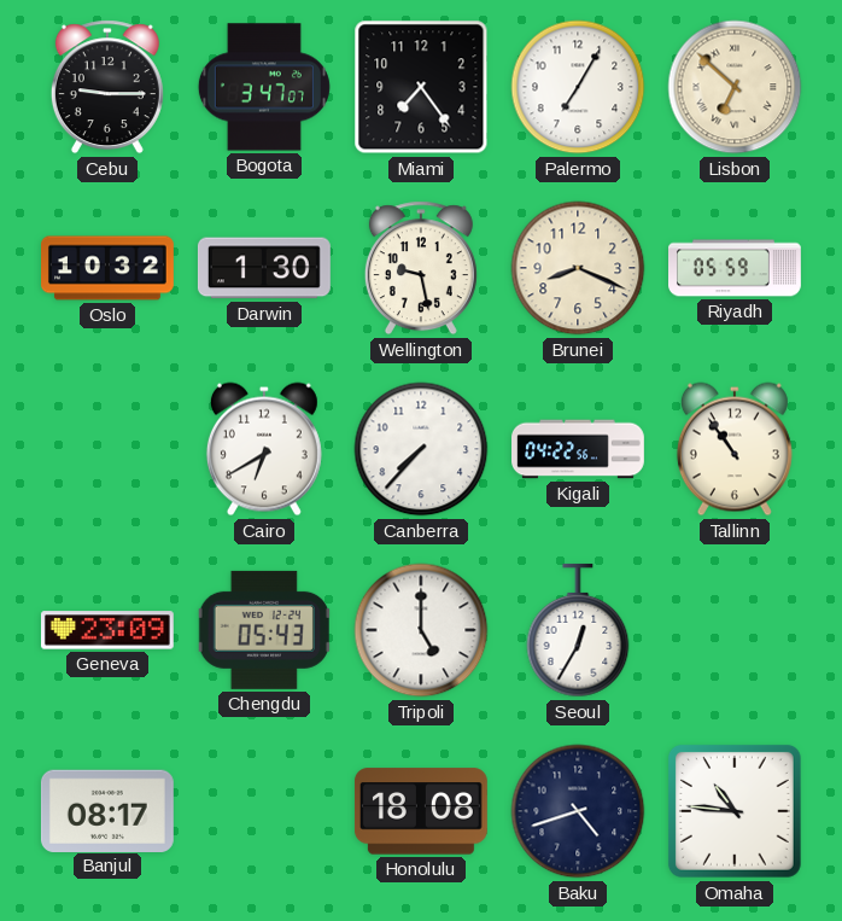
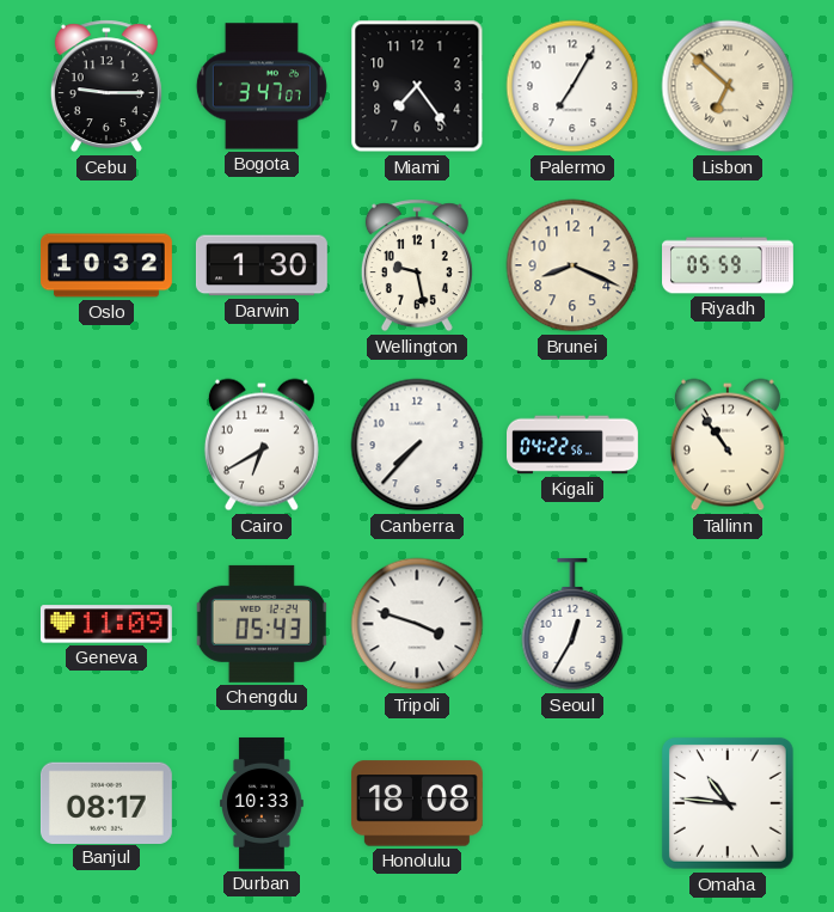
Geneva: 23:09 -> 11:09 (106, 624)
Tripoli: 5:00 -> 3:48 (417, 624)
Durban: none -> 10:33 (263, 803)
Baku: 4:42 -> none (578, 811)
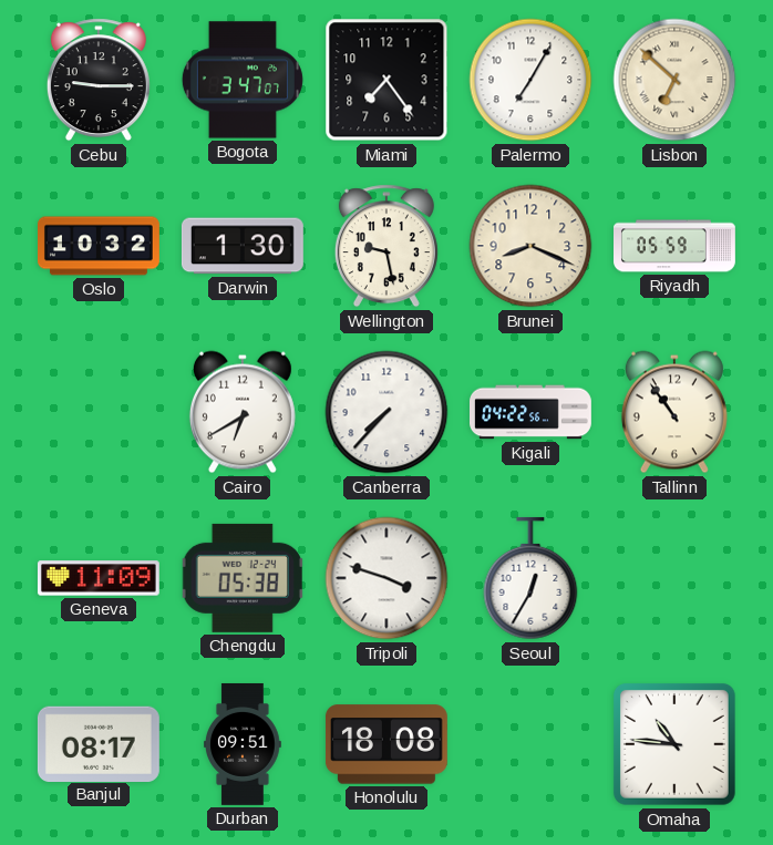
Chengdu: 05:43 -> 05:38 (243, 578)
Durban: 10:33 -> 09:51 (244, 744)
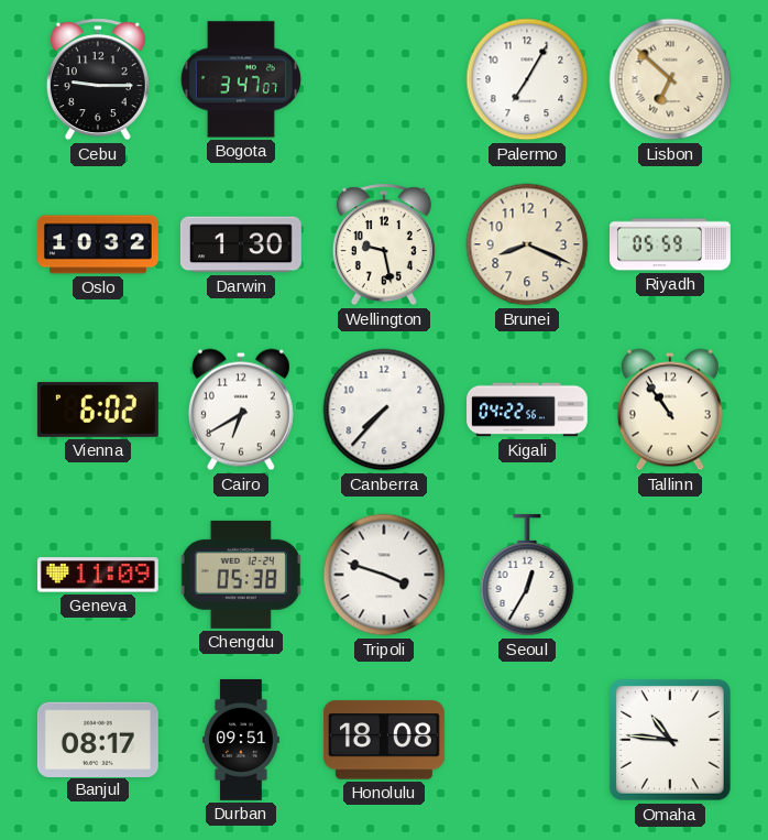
Miami: 7:24 -> none (386, 80)
Vienna: none -> 6:02 (98, 410)
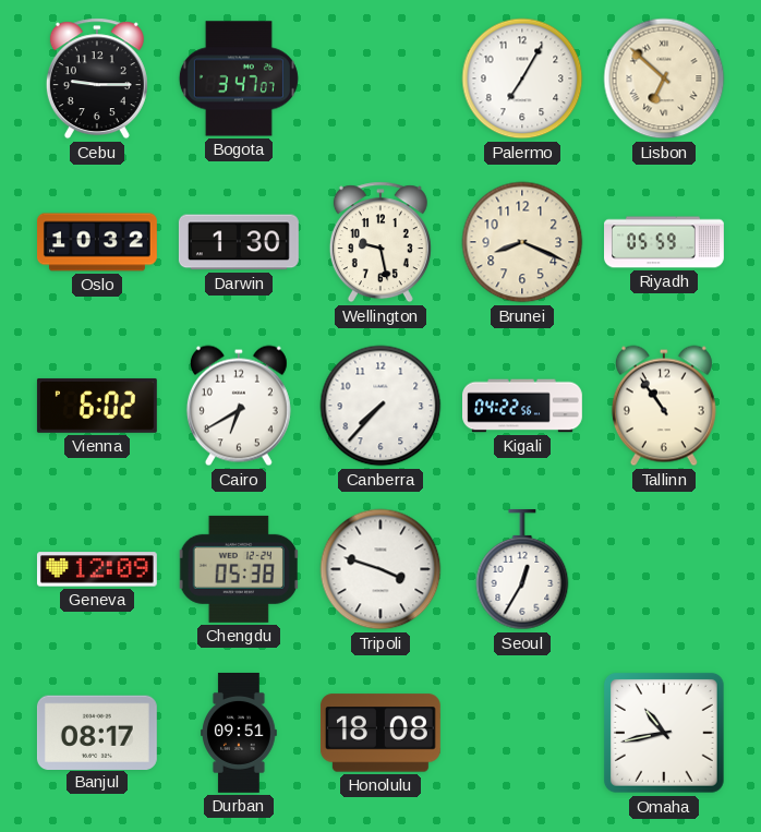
Geneva: 11:09 -> 12:09 (97, 569)
Omaha: 10:46 -> 10:43 (664, 733)
